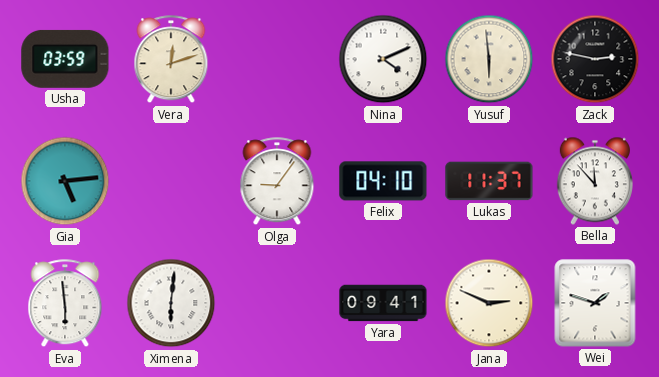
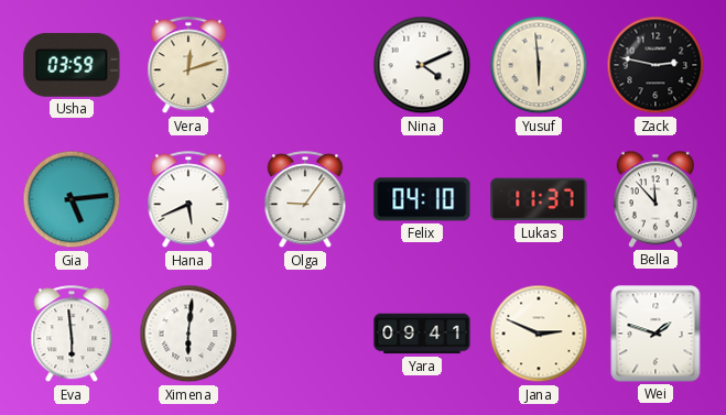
Hana: none -> 5:41 (188, 200)
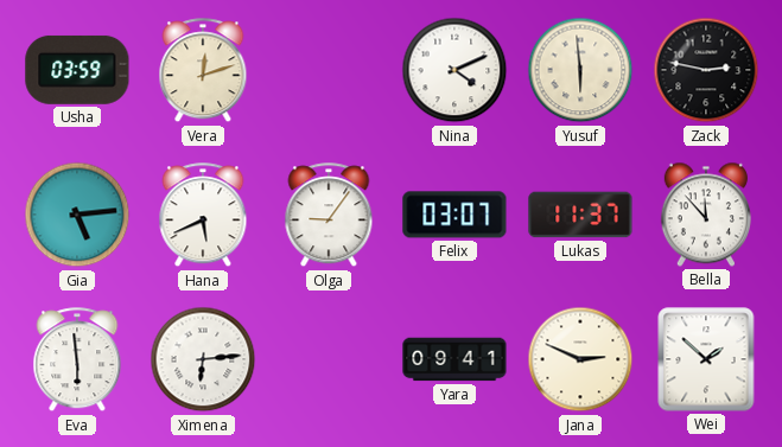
Felix: 04:10 -> 03:07 (454, 215)
Ximena: 6:01 -> 6:14 (203, 359)
Wei: 1:48 -> 1:52 (706, 359)
